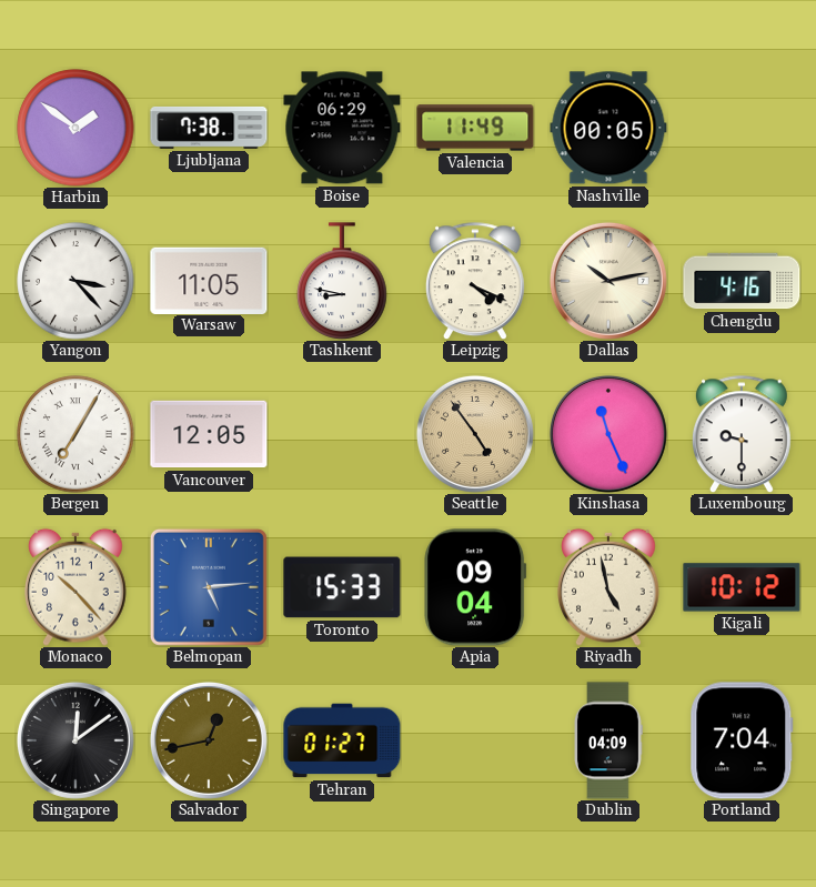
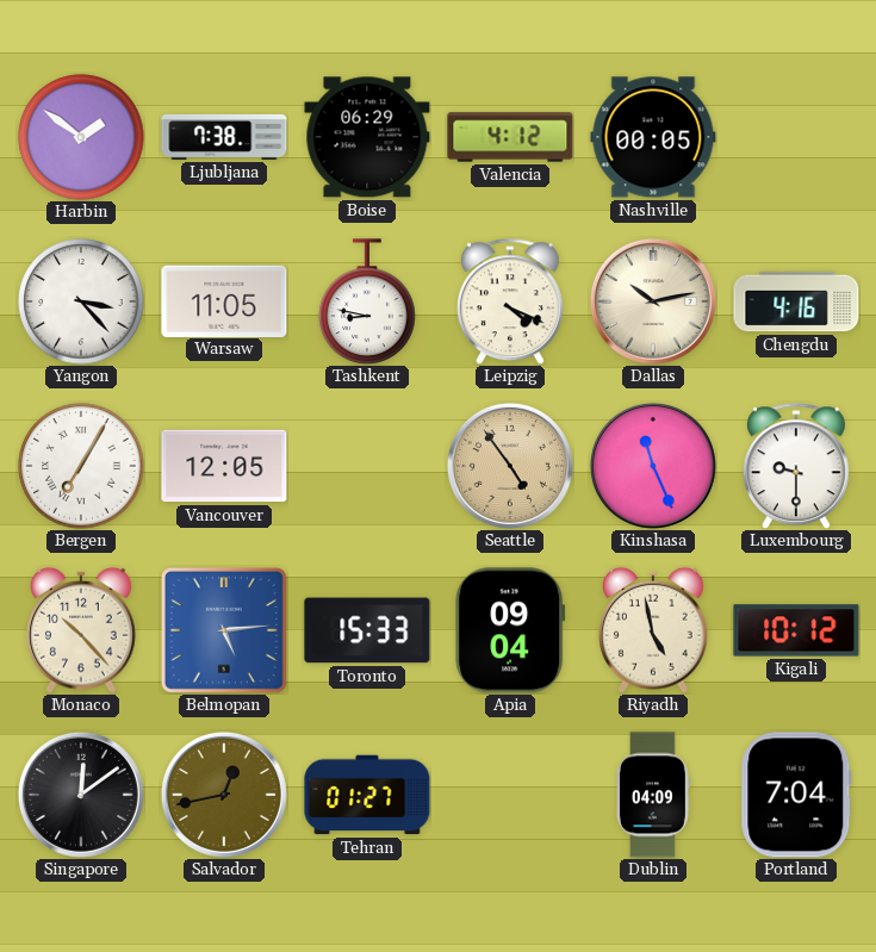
Valencia: 11:49 -> 4:12 (510, 137)
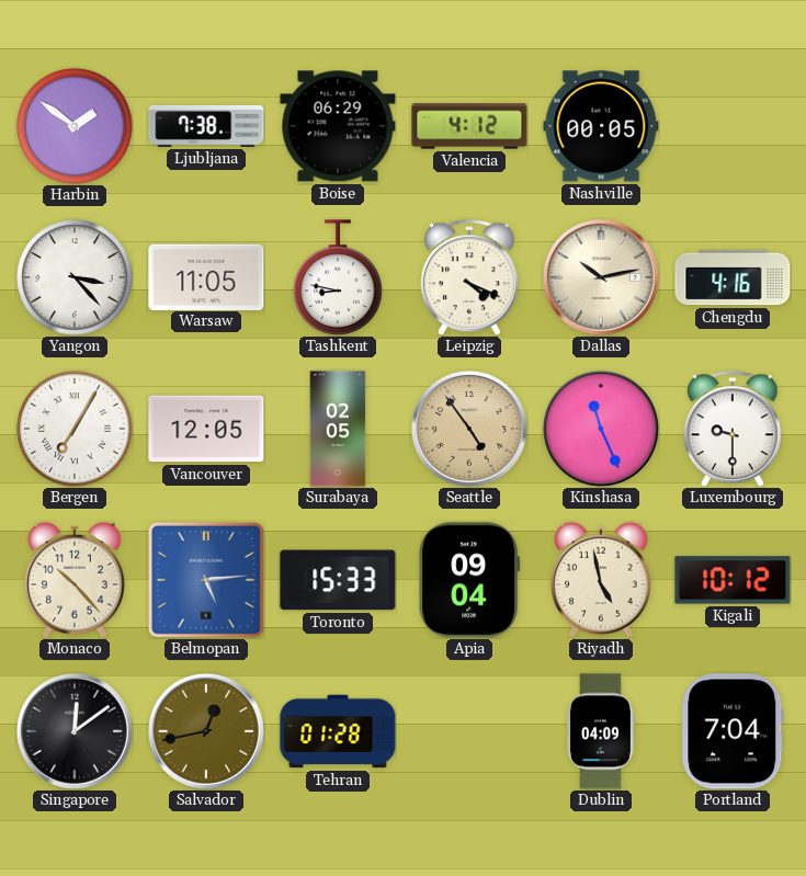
Surabaya: none -> 02:05 (338, 429)
Tehran: 01:27 -> 01:28 (338, 731)
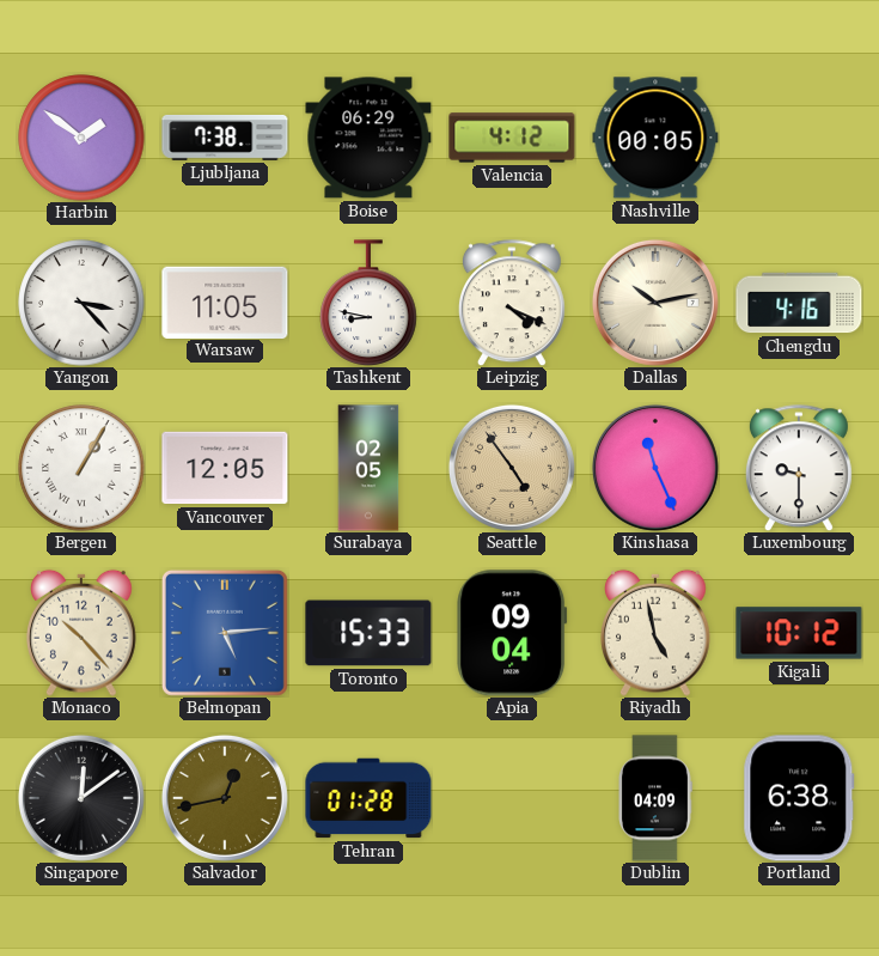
Bergen: 7:05 -> 1:05 (81, 468)
Portland: 7:04 -> 6:38 (799, 798)
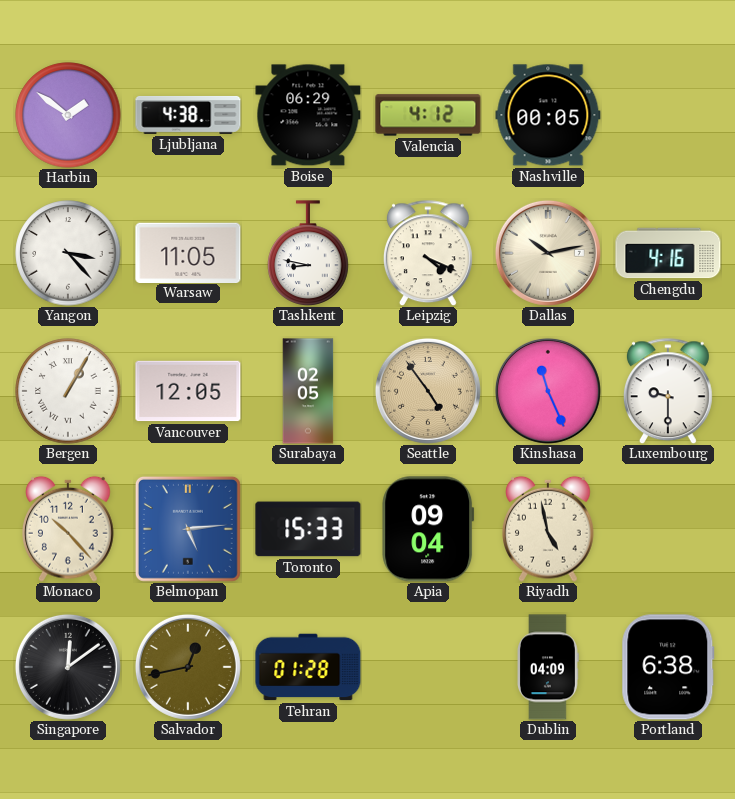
Ljubljana: 7:38 -> 4:38 (188, 115)
Kigali: 10:12 -> none (799, 633)
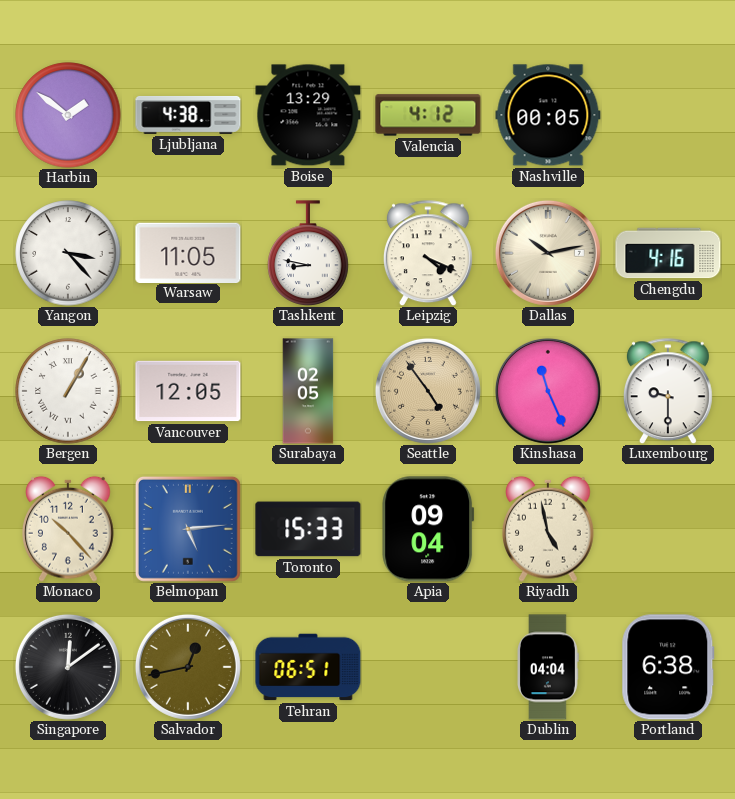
Boise: 06:29 -> 13:29 (308, 115)
Tehran: 01:28 -> 06:51 (308, 667)
Dublin: 04:09 -> 04:04 (548, 667)
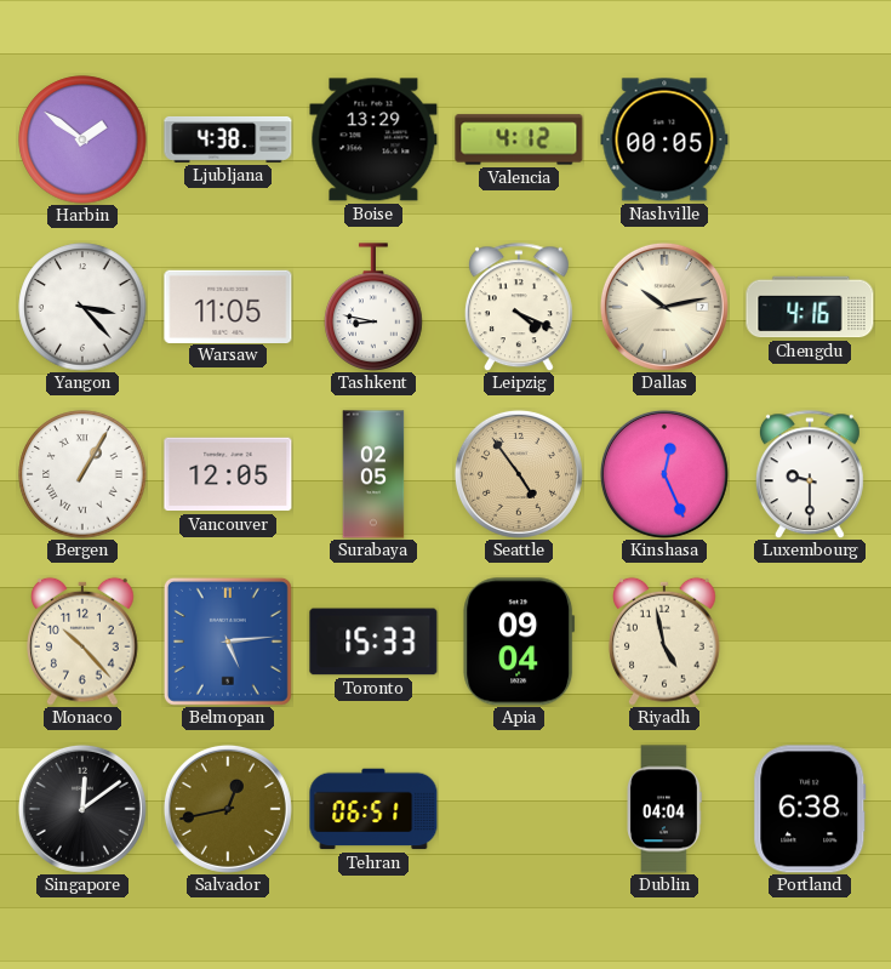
Kinshasa: 11:26 -> 12:26 (664, 474)
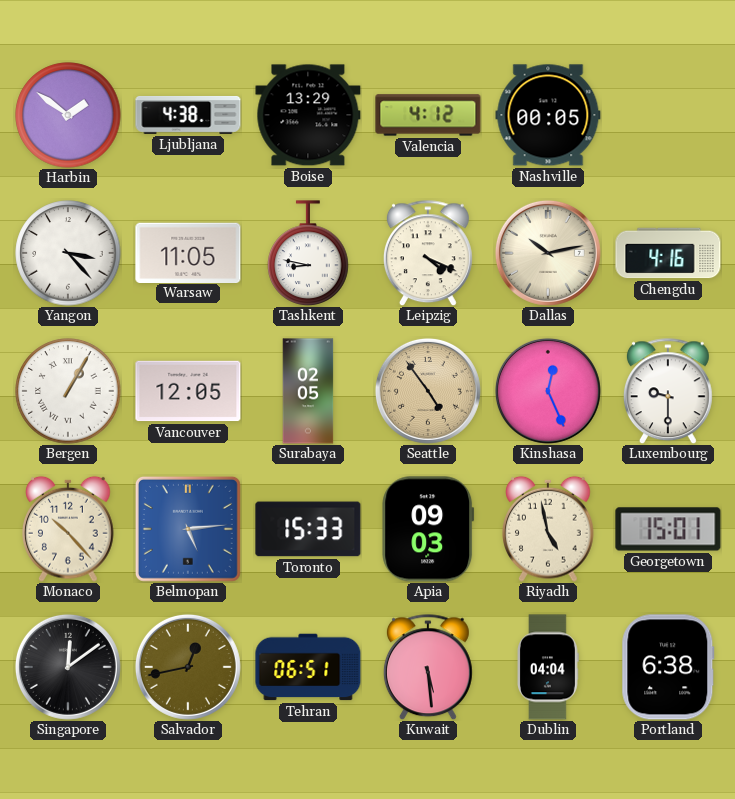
Apia: 09:04 -> 09:03 (428, 529)
Georgetown: none -> 15:01 (668, 529)
Kuwait: none -> 5:29 (428, 667)
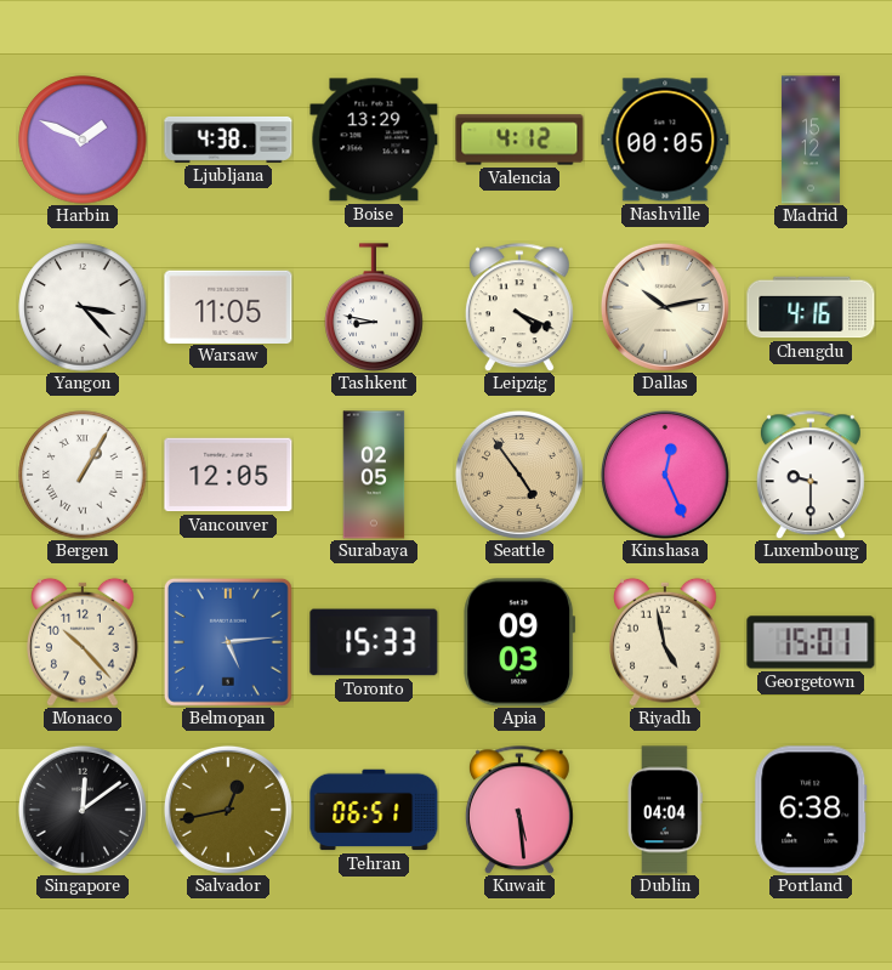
Harbin: 1:51 -> 1:49 (83, 140)
Madrid: none -> 15:12 (811, 140)
